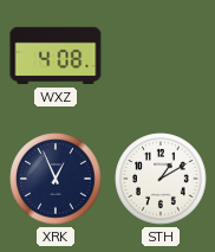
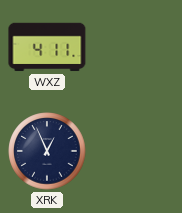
WXZ: 4:08 -> 4:11 (47, 47)
STH: 1:10 -> none (161, 179)
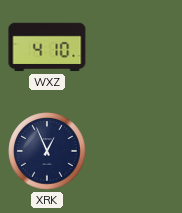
WXZ: 4:11 -> 4:10 (47, 47)
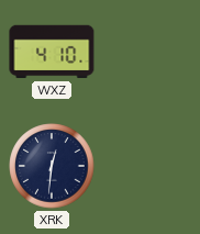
XRK: 12:56 -> 12:31 (52, 166)
